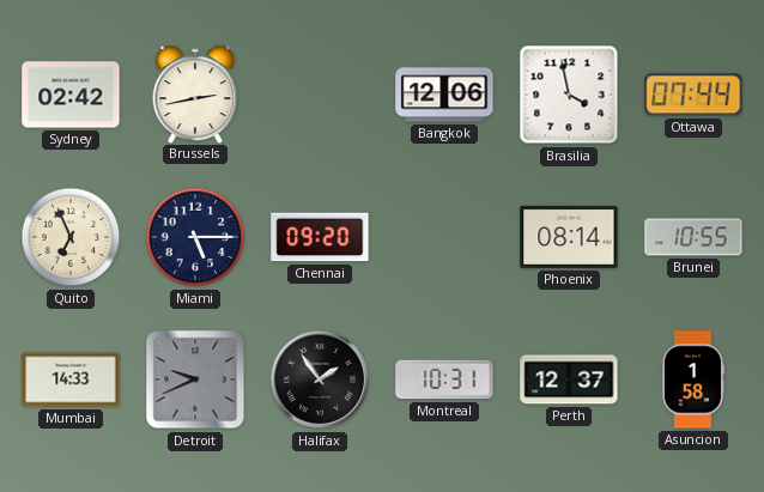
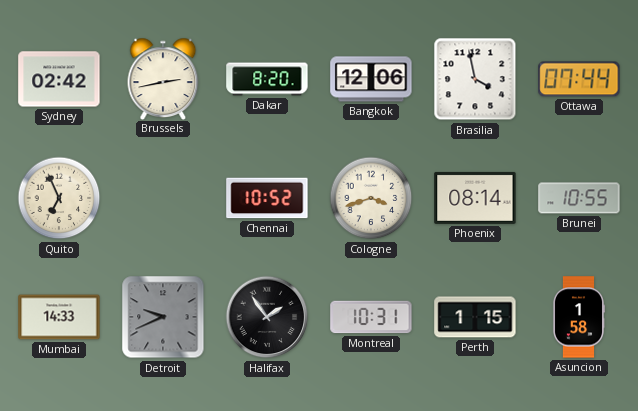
Dakar: none -> 8:20 (267, 79)
Miami: 5:15 -> none (195, 237)
Chennai: 09:20 -> 10:52 (267, 198)
Cologne: none -> 3:42 (371, 198)
Perth: 12:37 -> 1:15 (475, 317)
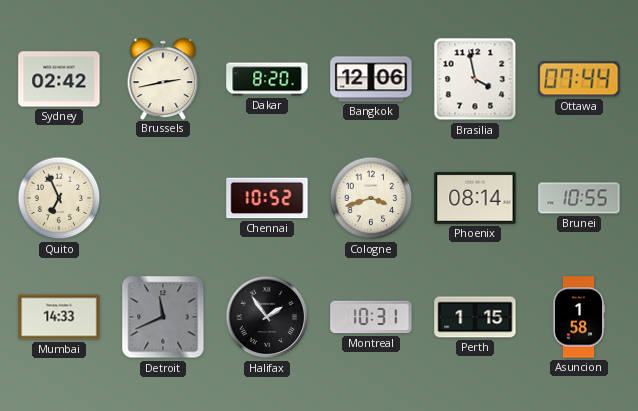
Detroit: 9:41 -> 11:41 (163, 317)
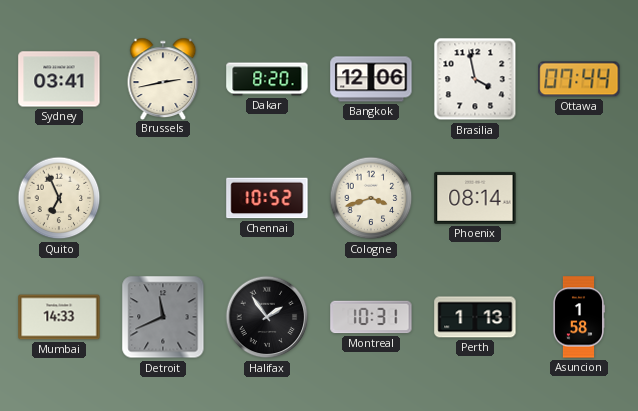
Sydney: 02:42 -> 03:41 (59, 79)
Brunei: 10:55 -> none (579, 198)
Perth: 1:15 -> 1:13 (475, 317)
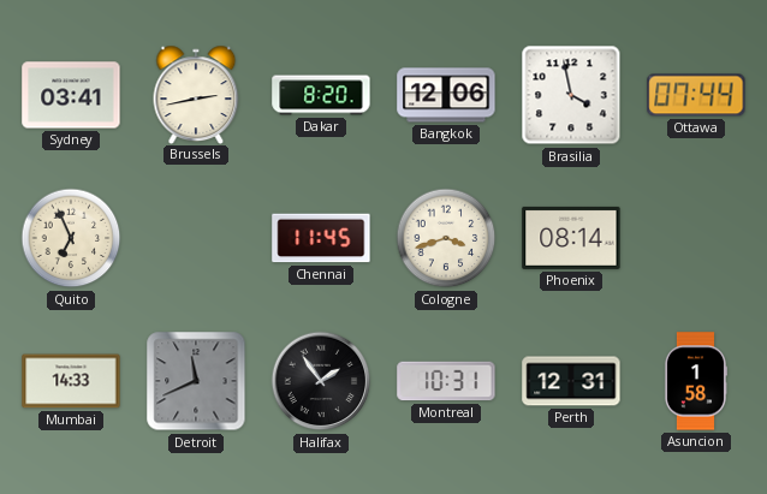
Chennai: 10:52 -> 11:45 (321, 238)
Perth: 1:13 -> 12:31 (571, 381)
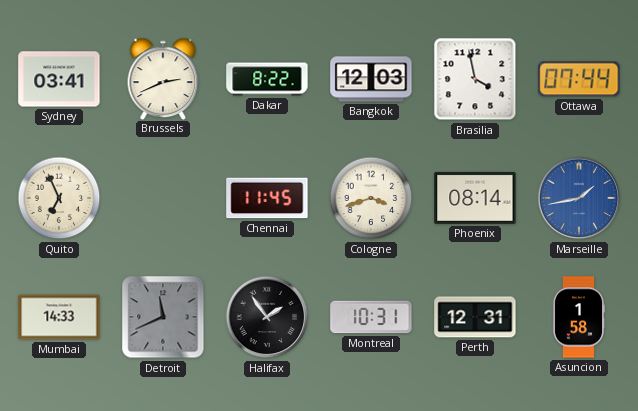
Brussels: 2:43 -> 2:41 (163, 78)
Dakar: 8:20 -> 8:22 (267, 79)
Bangkok: 12:06 -> 12:03 (371, 79)
Marseille: none -> 1:43 (579, 198)
